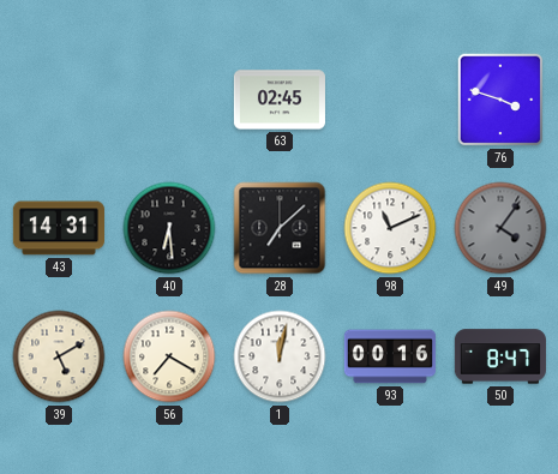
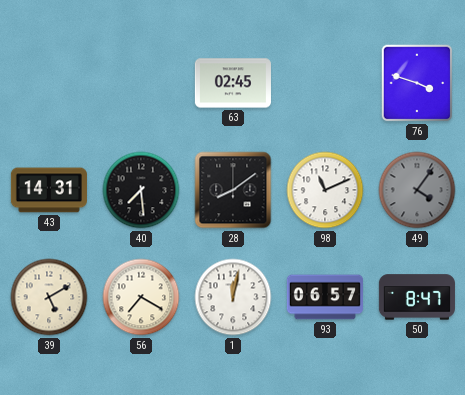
40: 6:29 -> 7:29 (141, 190)
28: 7:08 -> 8:09 (233, 190)
93: 00:16 -> 06:57 (325, 297)
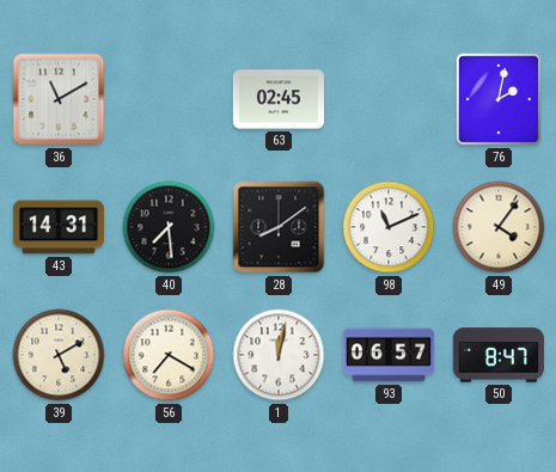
36: none -> 11:10 (59, 99)
76: 3:48 -> 2:02 (499, 99)
49 dial: grey -> cream (499, 227)
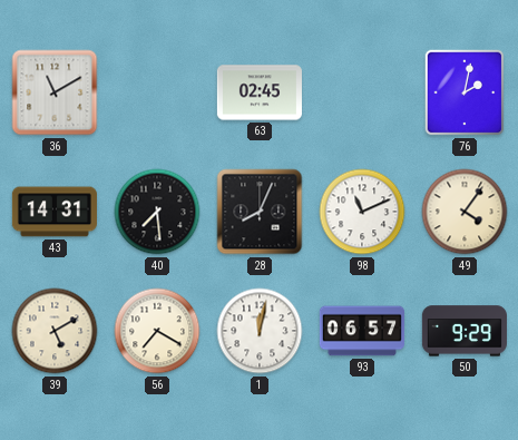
28: 8:09 -> 8:04 (260, 212)
50: 8:47 -> 9:29 (465, 331)
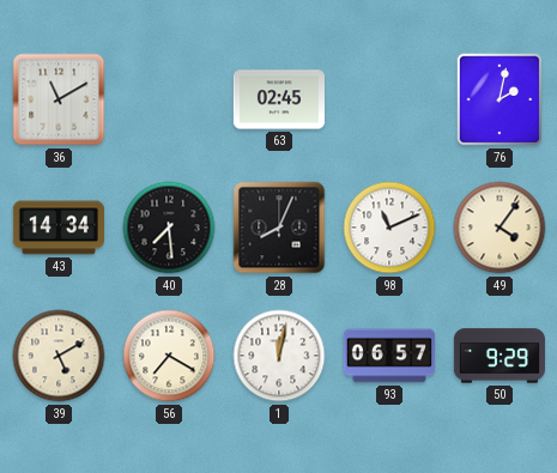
43: 14:31 -> 14:34 (59, 228)
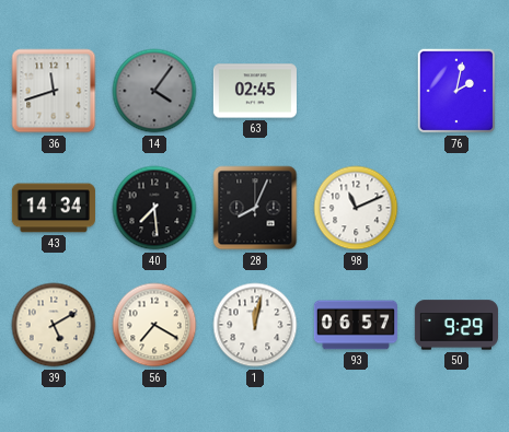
36: 11:10 -> 11:42 (54, 91)
14: none -> 4:06 (154, 91)
49: 4:06 -> none (500, 228)
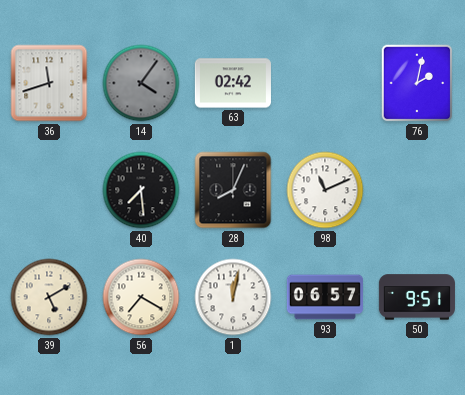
63: 02:45 -> 02:42 (233, 83)
43: 14:34 -> none (54, 208)
50: 9:29 -> 9:51 (417, 297)
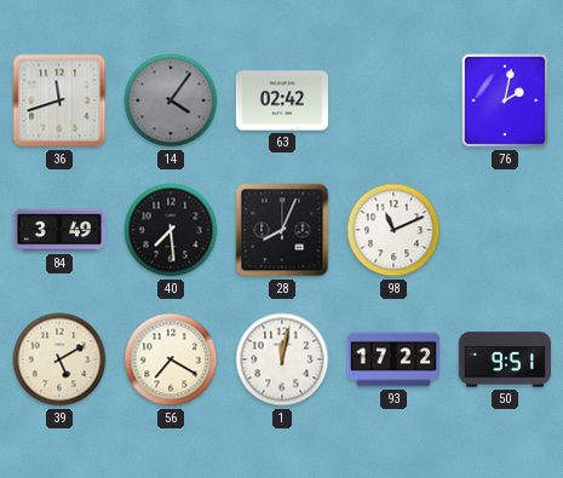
84: none -> 3:49 (59, 230)
93: 06:57 -> 17:22 (393, 359)
